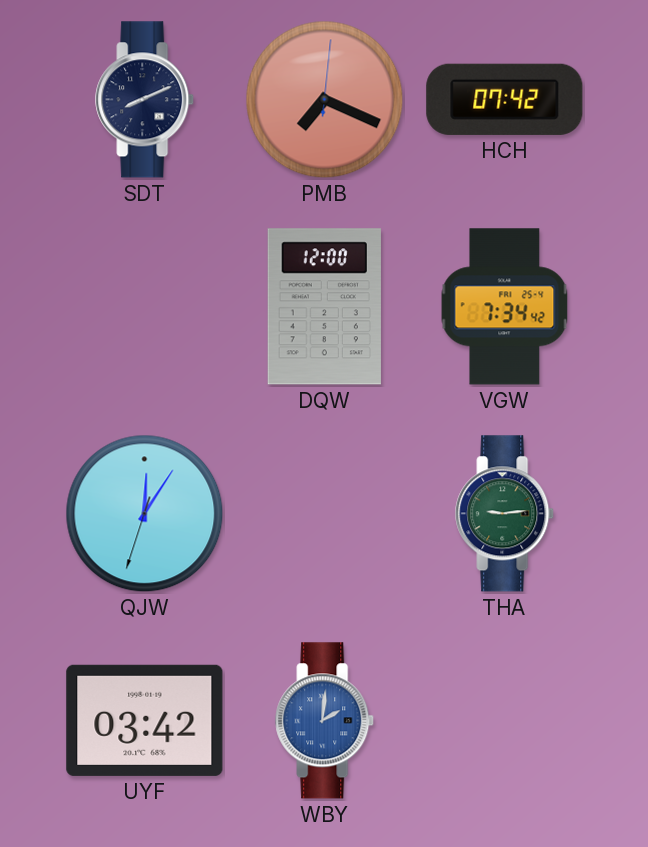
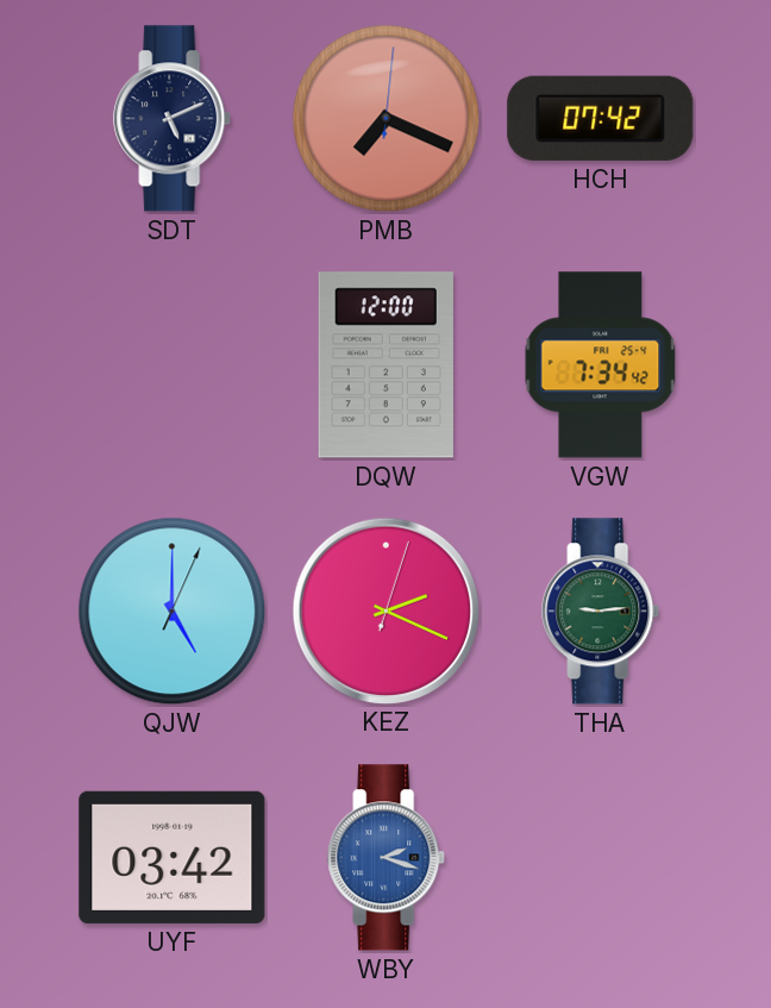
SDT: 8:11 -> 5:11 (173, 119)
QJW: 12:05 -> 5:00 (173, 612)
KEZ: none -> 2:19 (385, 611)
WBY: 2:01 -> 2:18 (387, 858)
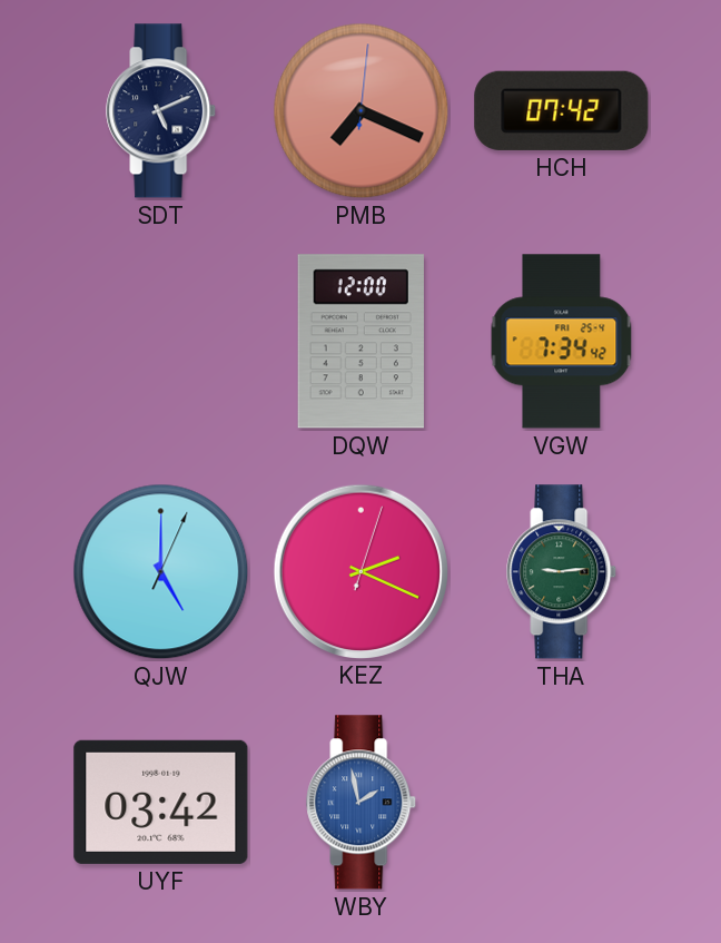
WBY: 2:18 -> 1:58 (362, 803)
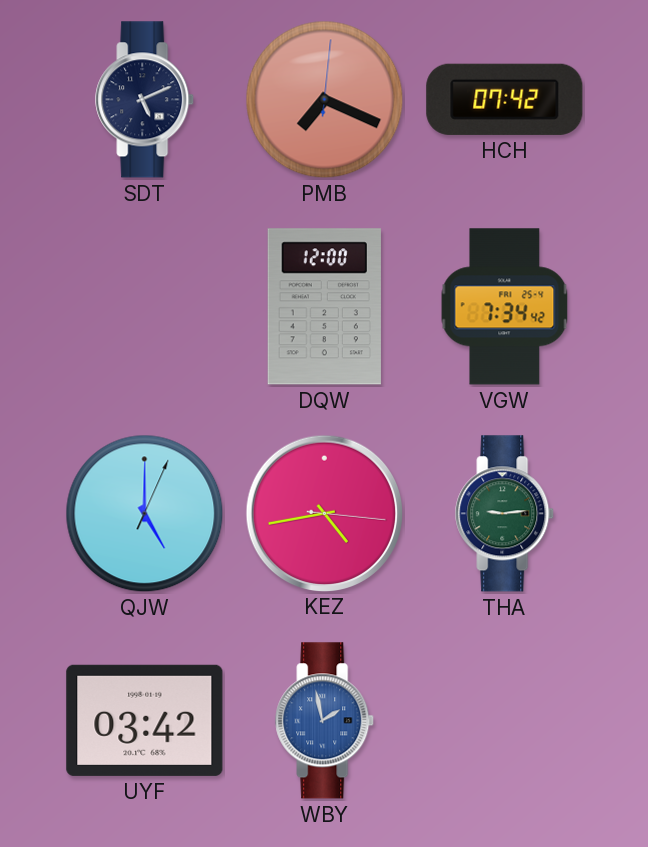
KEZ: 2:19 -> 4:43 (324, 513)
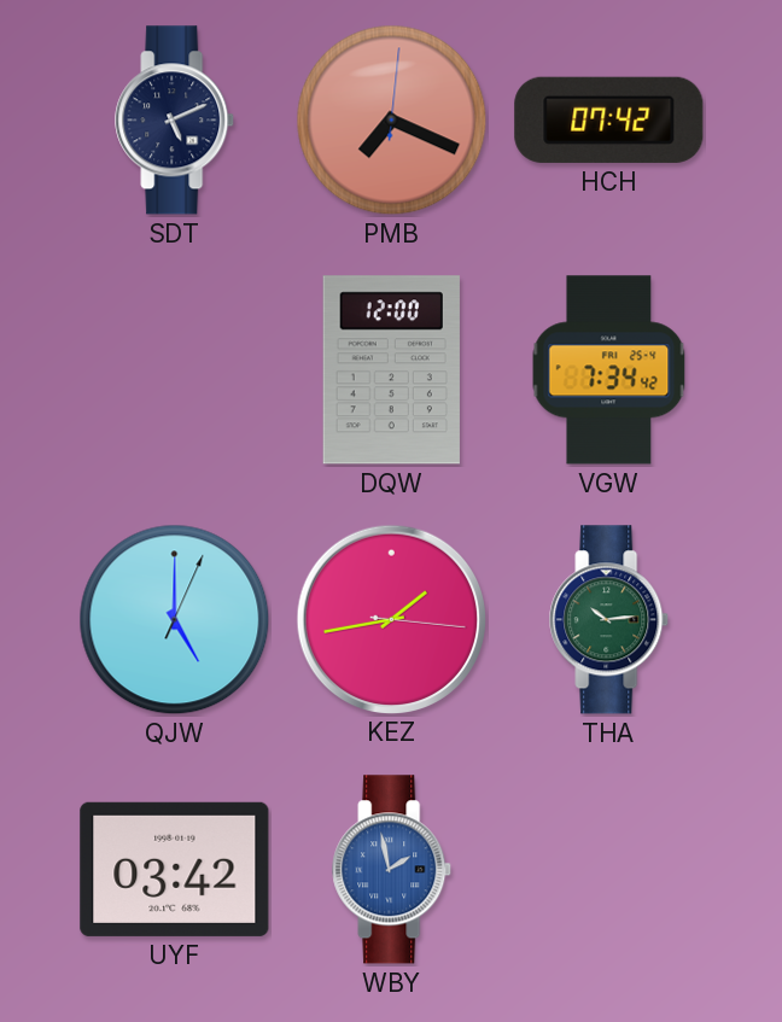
KEZ: 4:43 -> 1:43 (391, 619)
THA: 9:14 -> 10:14 (609, 620)
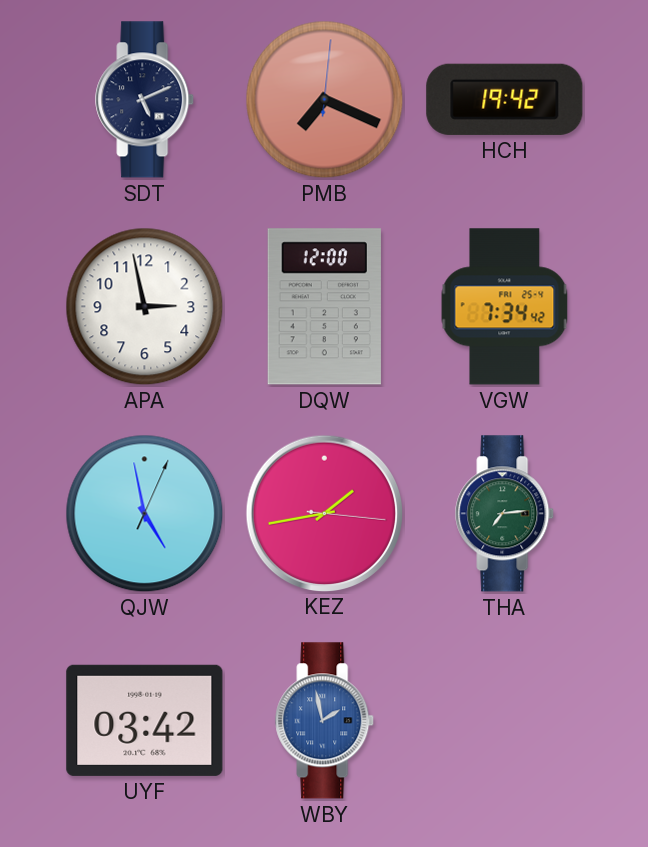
HCH: 07:42 -> 19:42 (505, 99)
APA: none -> 2:58 (145, 307)
QJW: 5:00 -> 4:58 (145, 514)
THA: 10:14 -> 7:14 (505, 514)
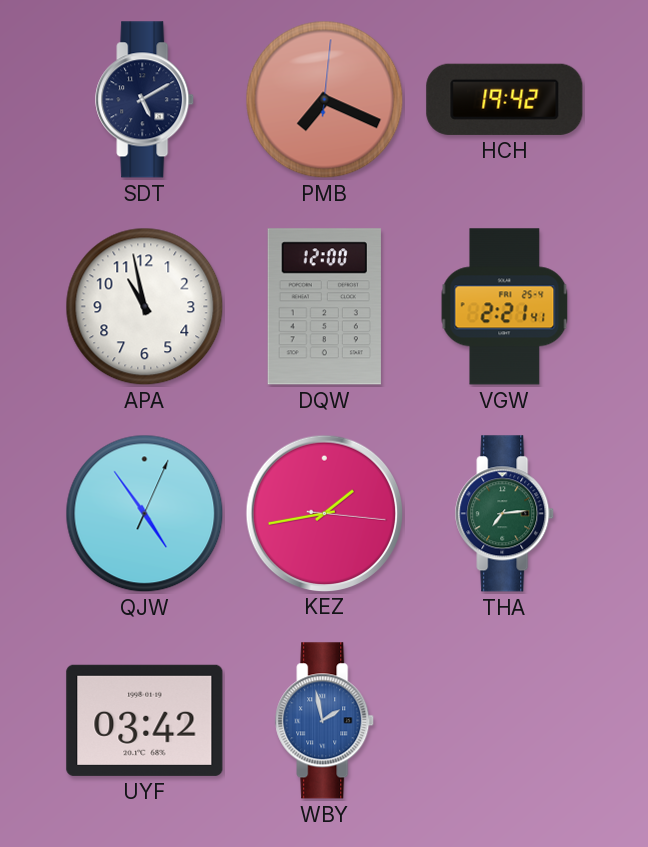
SDT: 5:11 -> 5:10 (145, 100)
APA: 2:58 -> 10:58 (145, 307)
VGW: 7:34 -> 2:21 (505, 307)
QJW: 4:58 -> 4:54 (145, 514)
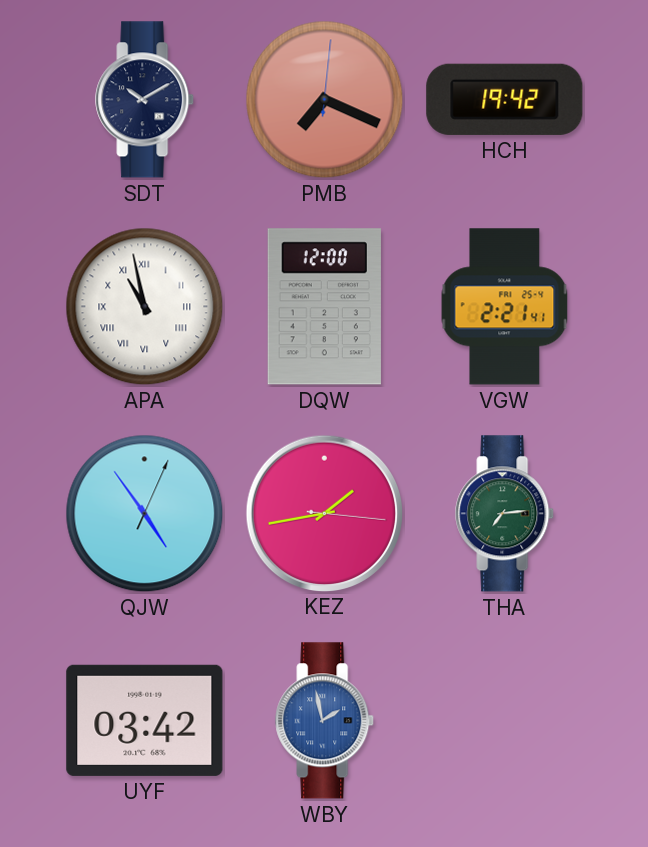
SDT: 5:10 -> 10:10 (145, 100)
APA numerals: Arabic -> Roman (145, 307)
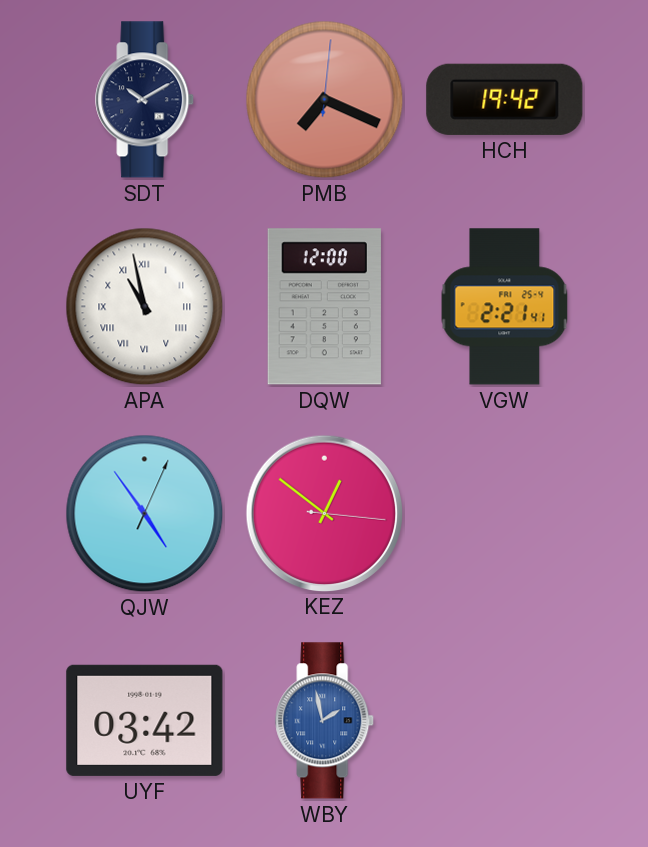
KEZ: 1:43 -> 12:51 (324, 513)
THA: 7:14 -> none (505, 514)
